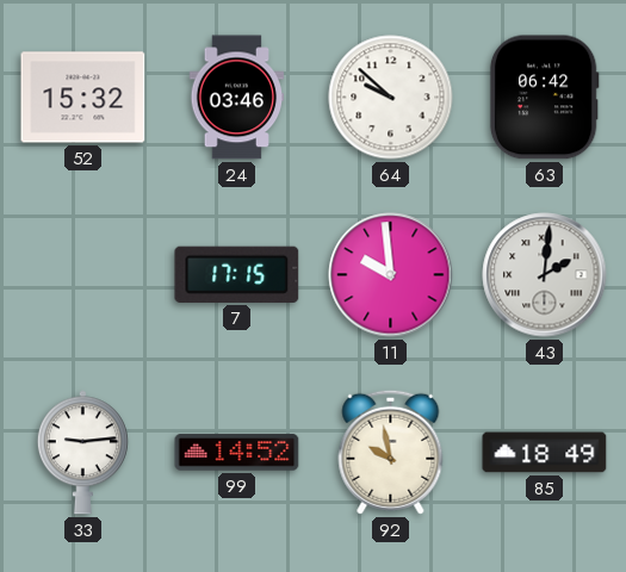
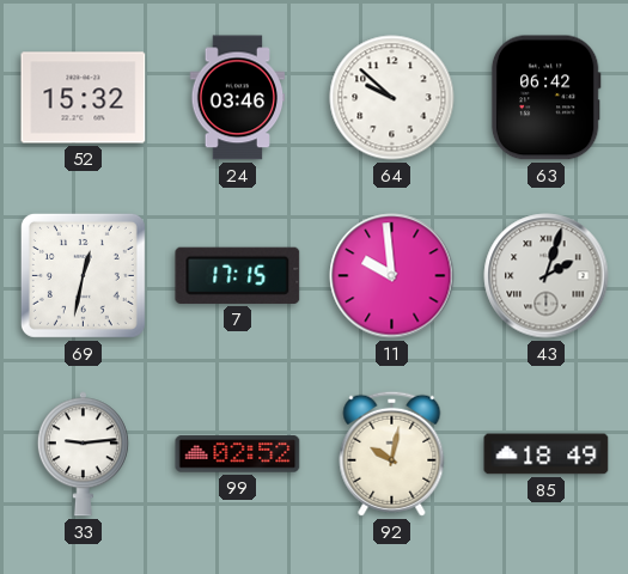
69: none -> 12:32 (83, 275)
43: 2:01 -> 2:03 (547, 276)
99: 14:52 -> 02:52 (238, 454)
92: 9:58 -> 10:02 (392, 453)
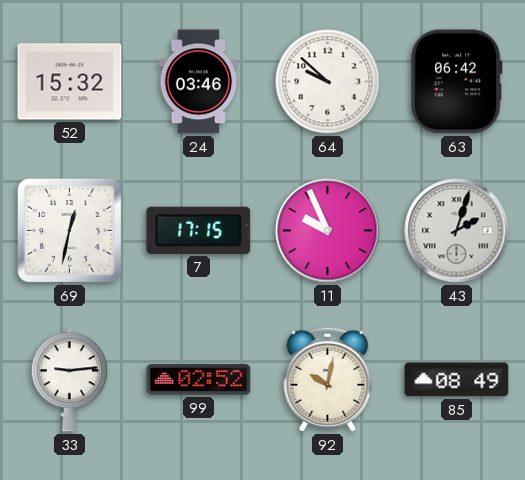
11: 9:59 -> 9:56 (328, 231)
85: 18:49 -> 08:49 (457, 380)
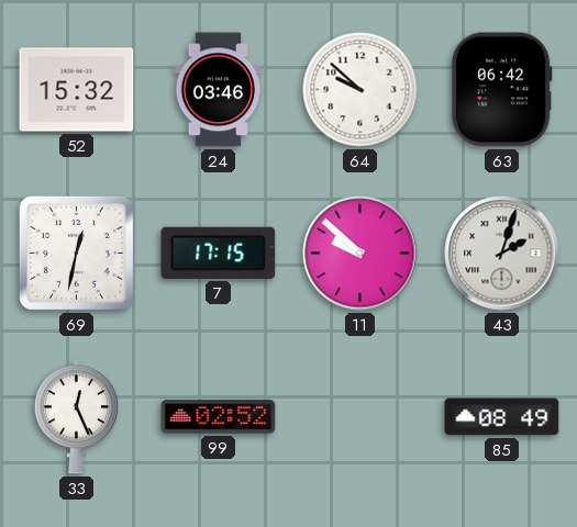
11: 9:56 -> 9:52 (360, 254)
33: 9:14 -> 12:26 (76, 417)
92: 10:02 -> none (328, 379)
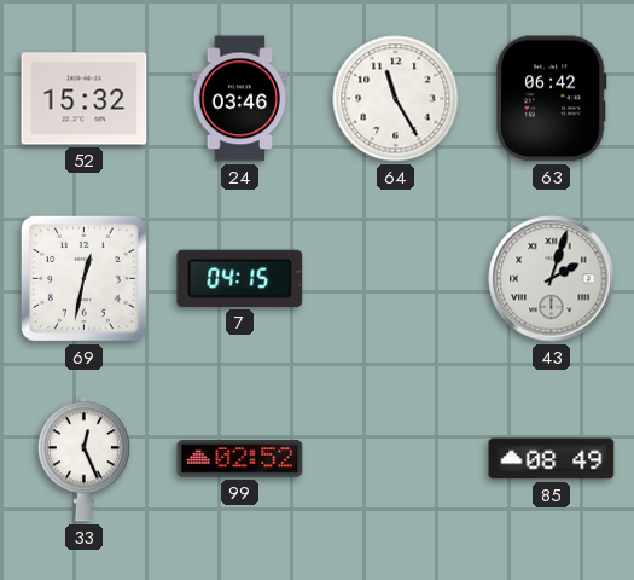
64: 9:52 -> 11:25 (396, 99)
7: 17:15 -> 04:15 (240, 278)
11: 9:52 -> none (360, 254)
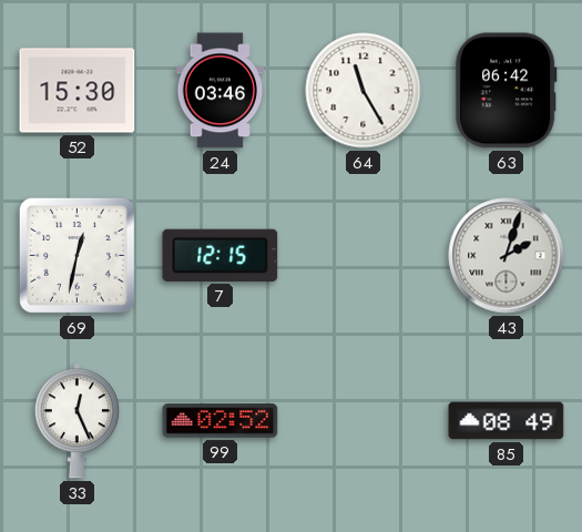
52: 15:32 -> 15:30 (78, 91)
7: 04:15 -> 12:15 (221, 255)
